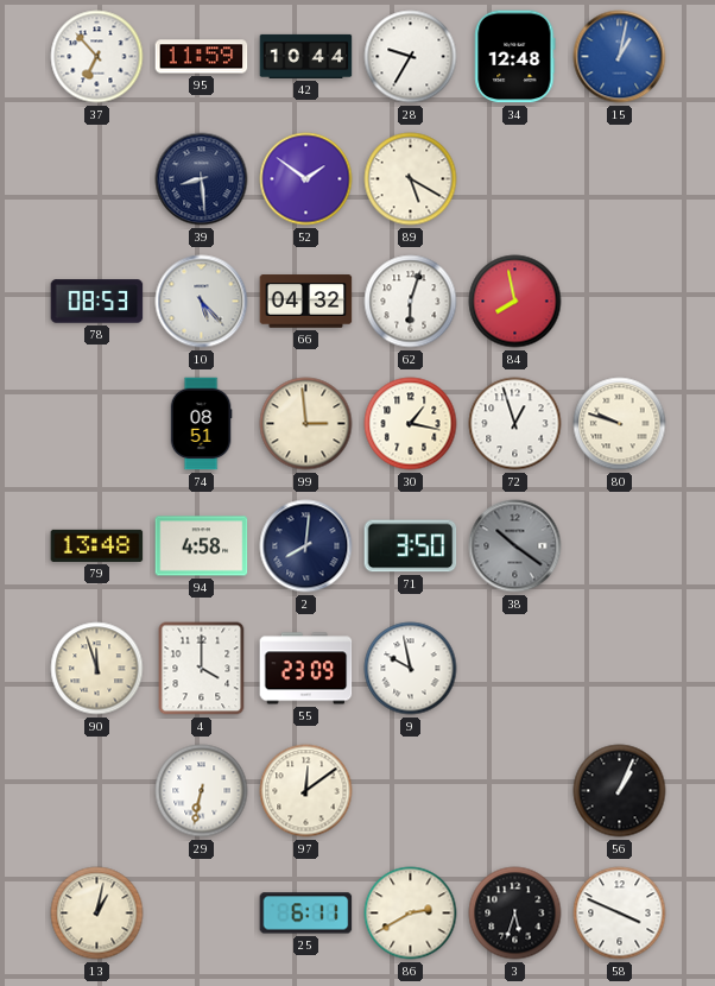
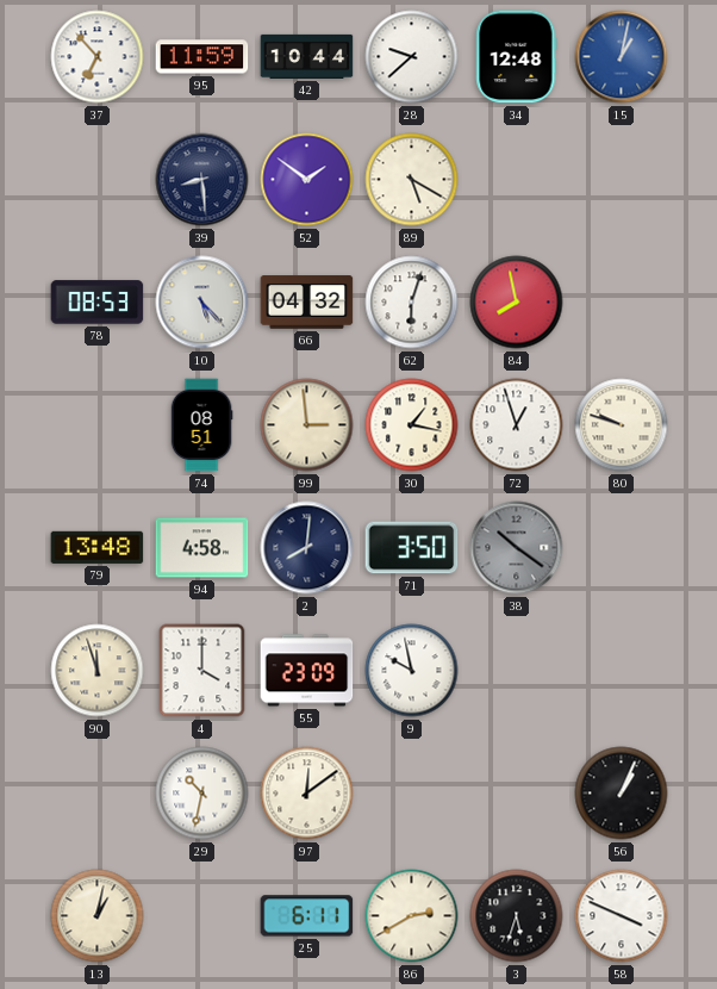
28: 9:35 -> 9:38 (412, 57)
29: 6:32 -> 10:32 (202, 794)
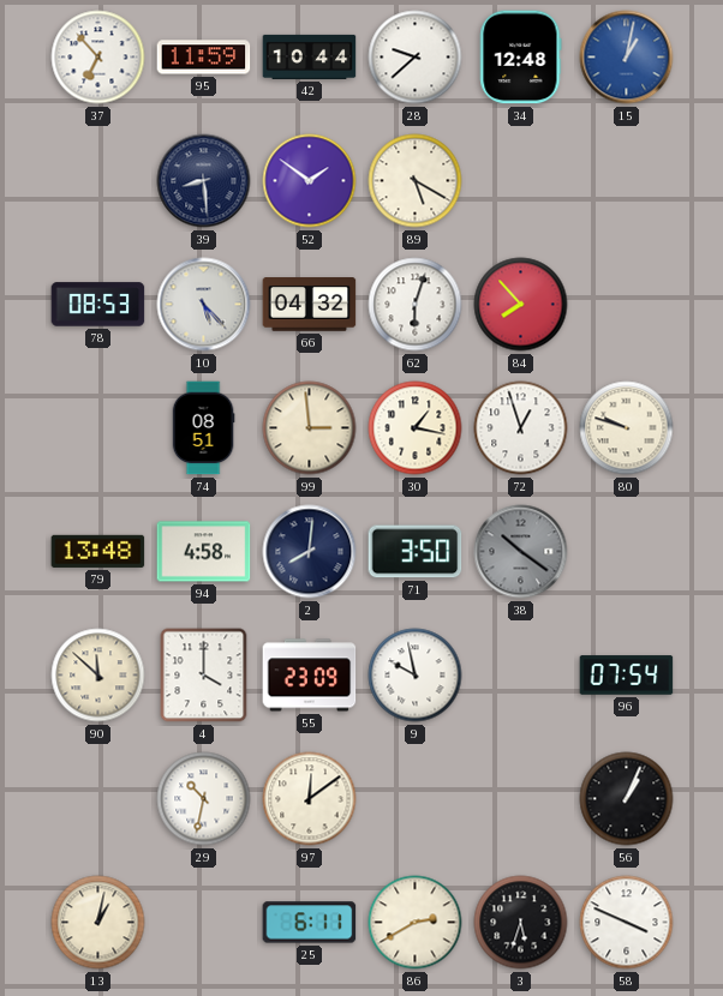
84: 7:58 -> 7:53 (521, 305)
90: 11:57 -> 11:52 (98, 676)
96: none -> 07:54 (627, 676)
